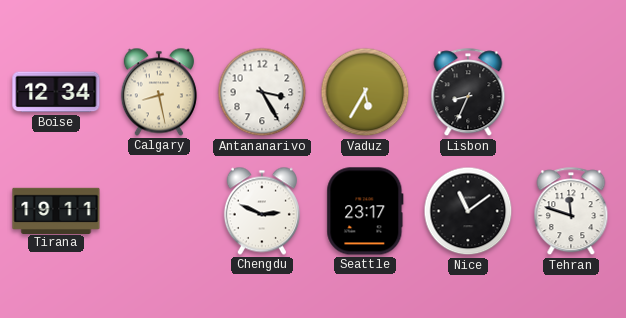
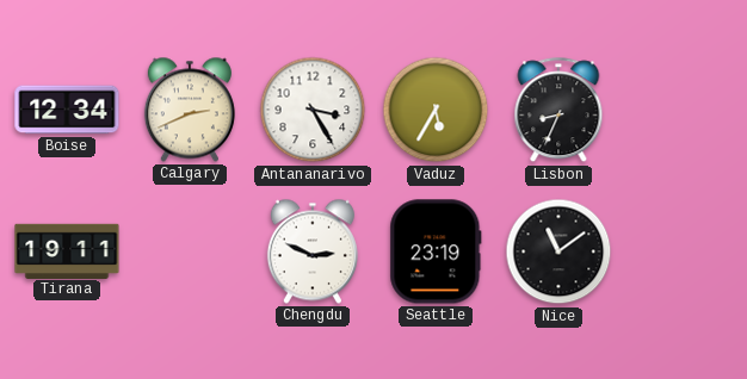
Calgary: 8:28 -> 2:41 (190, 110)
Seattle: 23:17 -> 23:19 (436, 251)
Tehran: 11:48 -> none (571, 212)
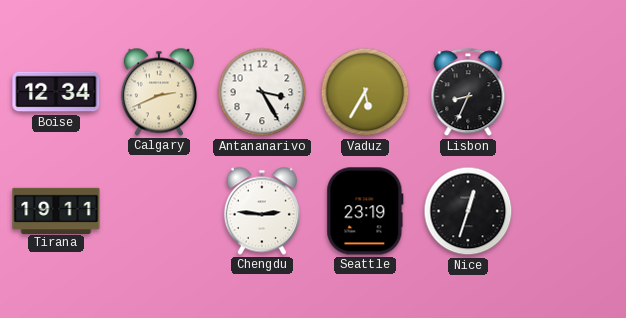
Chengdu: 2:49 -> 2:46 (262, 211)
Nice: 11:09 -> 12:33 (468, 211)
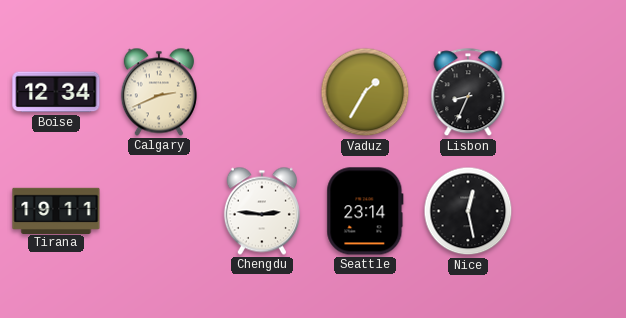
Antananarivo: 3:25 -> none (262, 92)
Vaduz: 5:35 -> 1:35 (365, 92)
Seattle: 23:19 -> 23:14 (365, 211)
Nice: 12:33 -> 12:28 (468, 211)
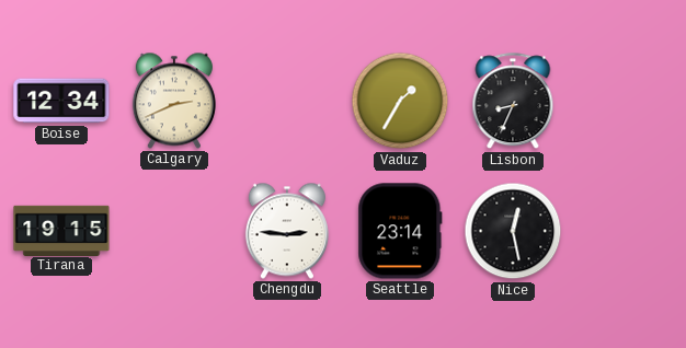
Tirana: 19:11 -> 19:15 (61, 230)
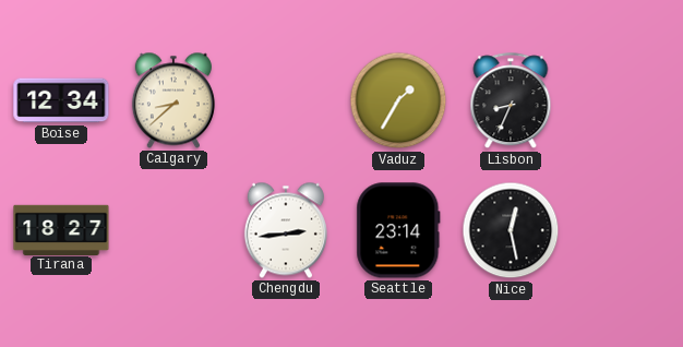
Calgary: 2:41 -> 8:38 (173, 100)
Tirana: 19:15 -> 18:27 (61, 229)
Chengdu: 2:46 -> 2:44 (286, 230)
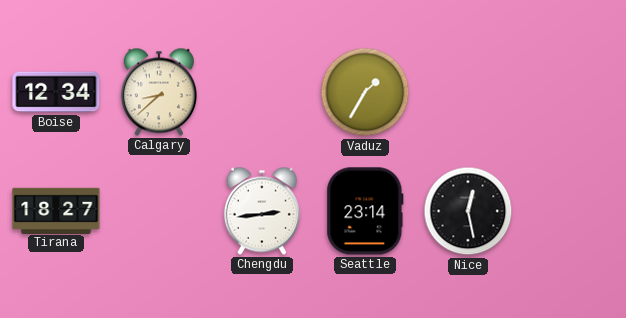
Lisbon: 8:34 -> none (511, 101)
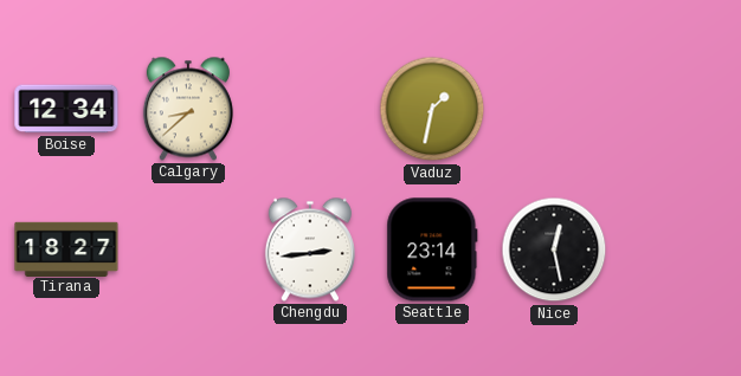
Vaduz: 1:35 -> 1:32 (432, 109)
